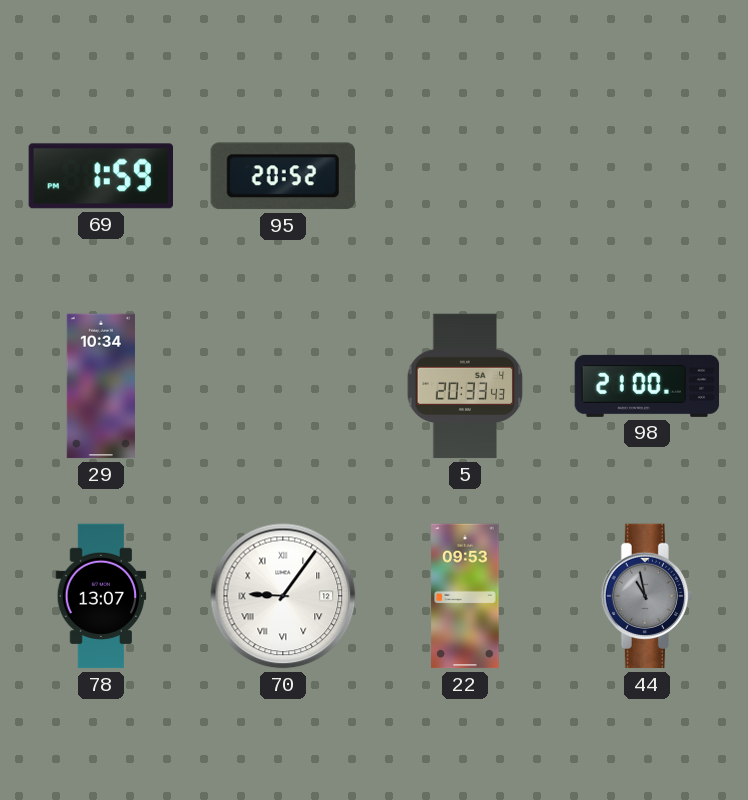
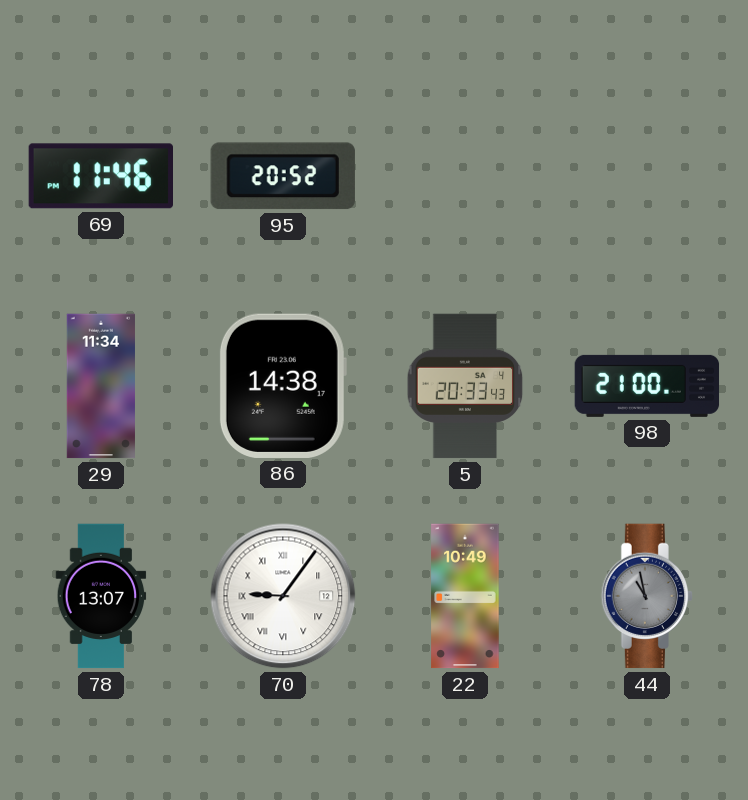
69: 1:59 -> 11:46 (100, 176)
29: 10:34 -> 11:34 (101, 386)
86: none -> 14:38 (283, 386)
22: 09:53 -> 10:49 (465, 596)
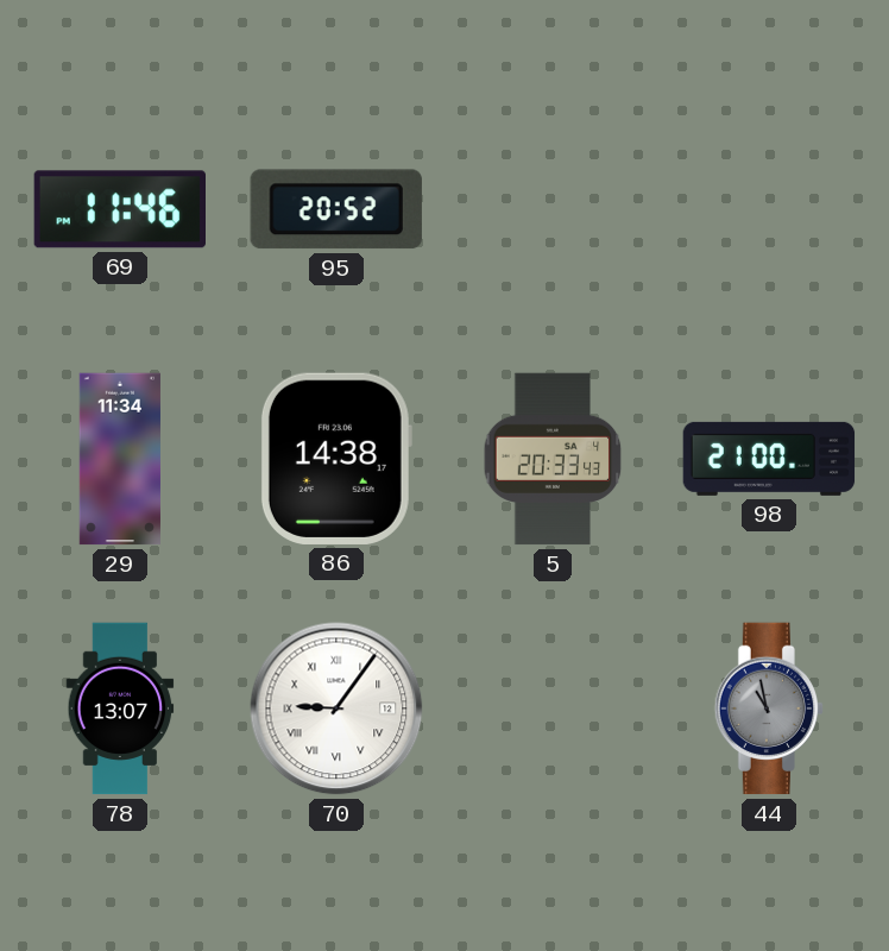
22: 10:49 -> none (465, 596)
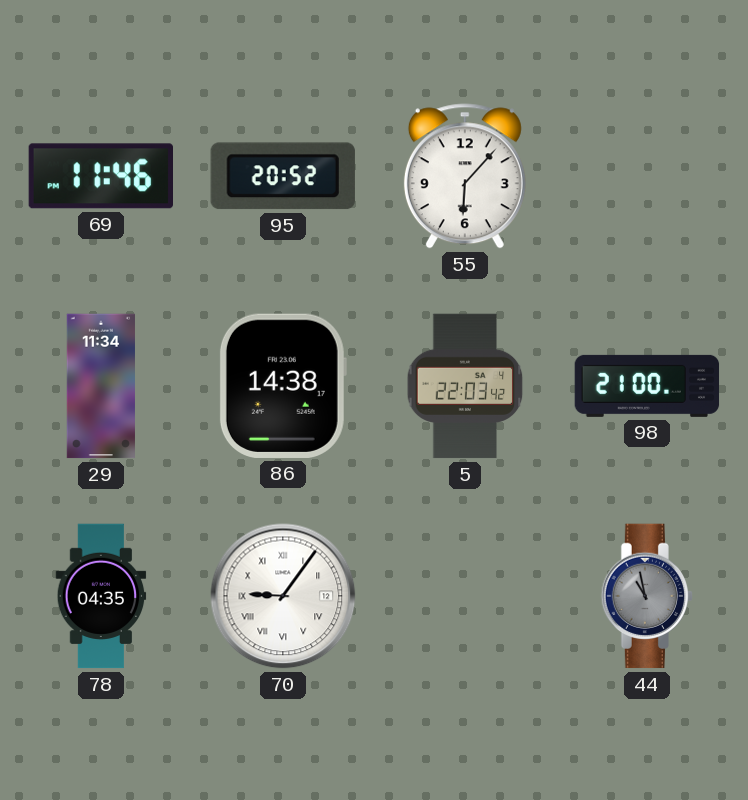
55: none -> 6:07 (465, 176)
5: 20:33 -> 22:03 (465, 386)
78: 13:07 -> 04:35 (101, 596)
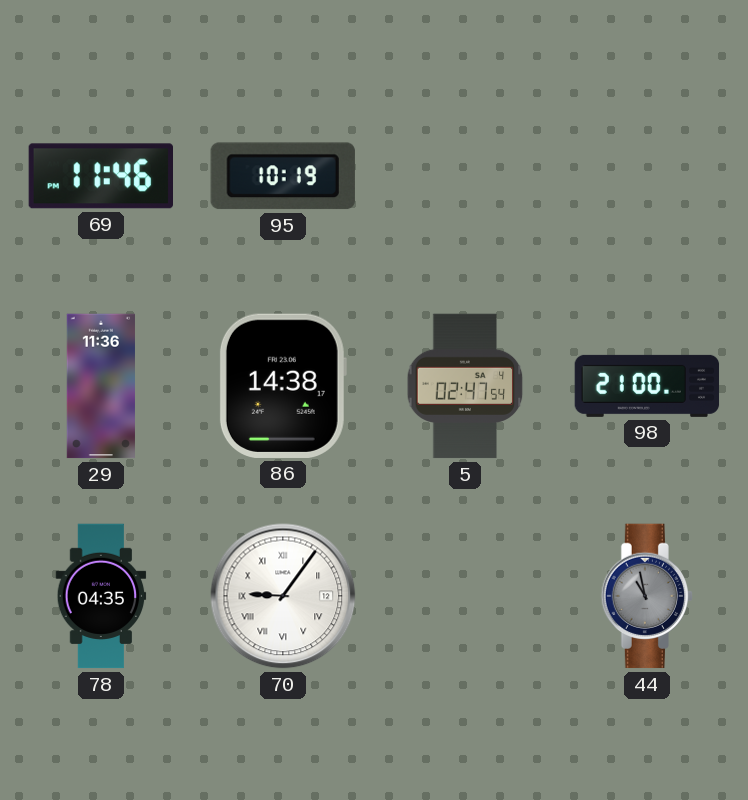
95: 20:52 -> 10:19 (283, 176)
55: 6:07 -> none (465, 176)
29: 11:34 -> 11:36 (101, 386)
5: 22:03 -> 02:47 (465, 386)
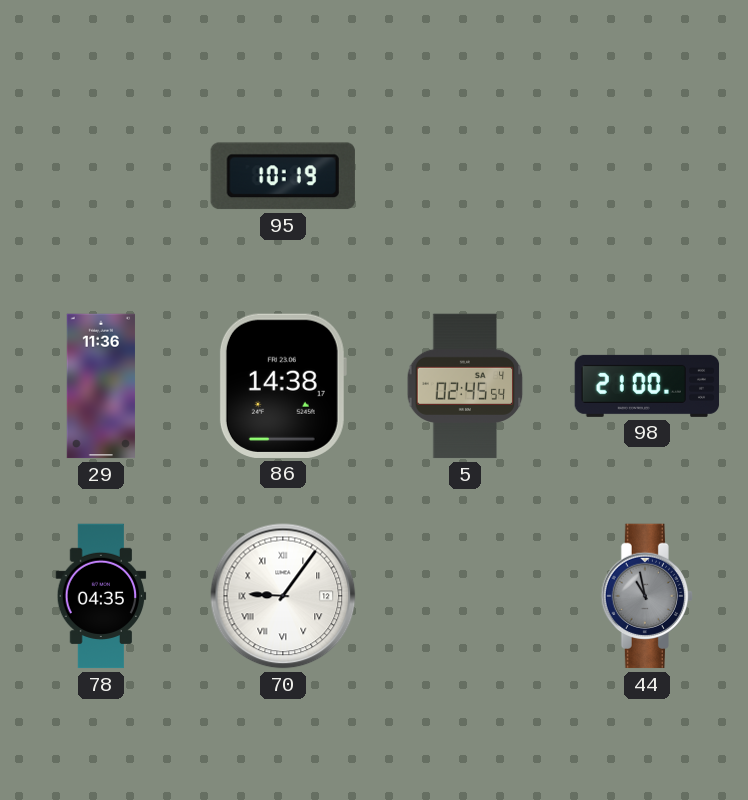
69: 11:46 -> none (100, 176)
5: 02:47 -> 02:45 (465, 386)
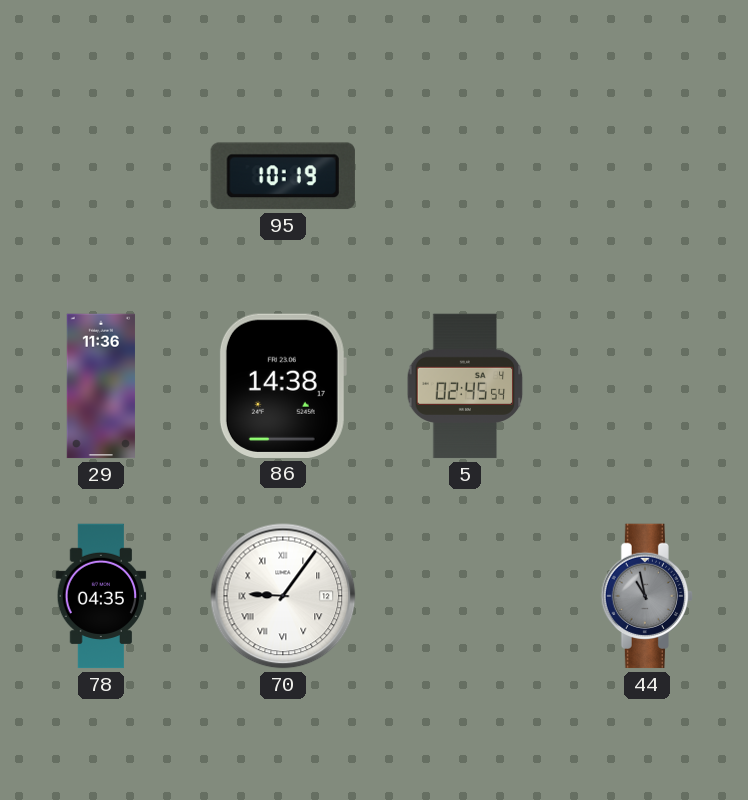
98: 21:00 -> none (647, 386)
